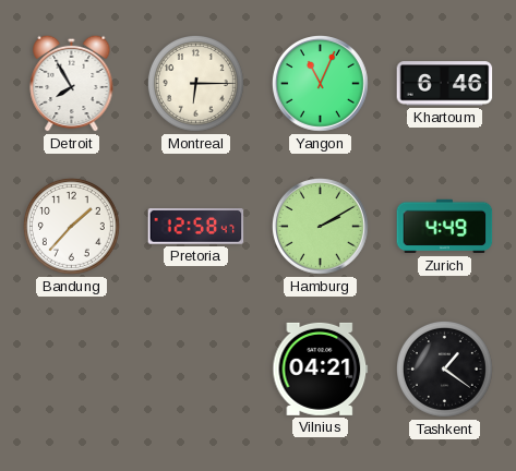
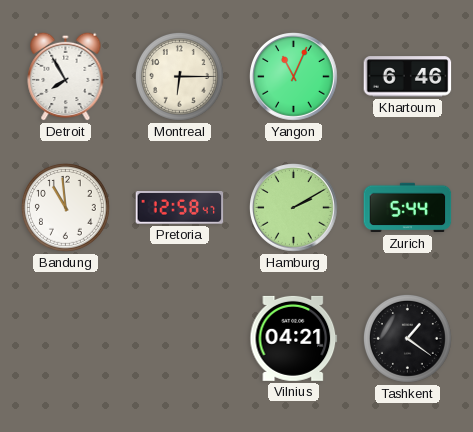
Bandung: 1:37 -> 10:59 (66, 208)
Zurich: 4:49 -> 5:44 (408, 208)
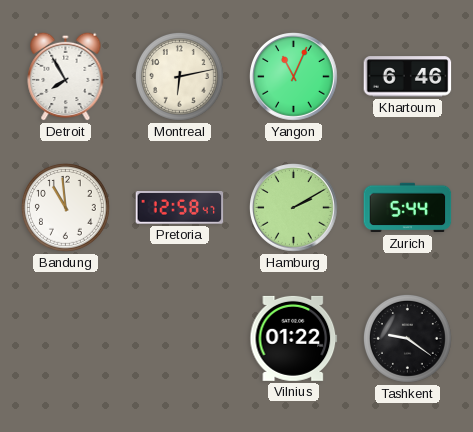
Montreal: 6:15 -> 6:13 (180, 77)
Vilnius: 04:21 -> 01:22 (294, 338)
Tashkent: 1:21 -> 9:21 (408, 339)
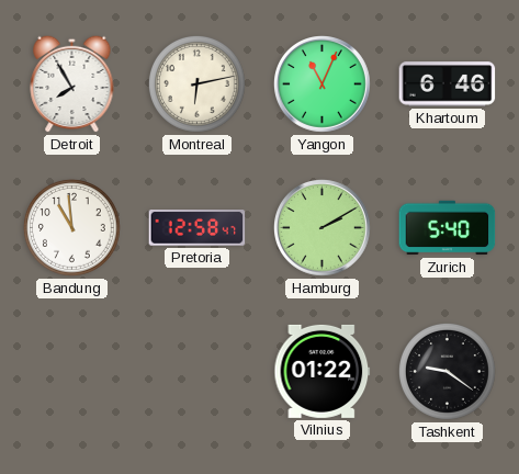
Zurich: 5:44 -> 5:40 (448, 228)
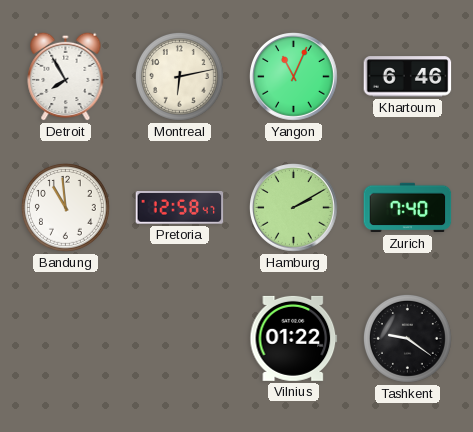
Zurich: 5:40 -> 7:40 (408, 208)
